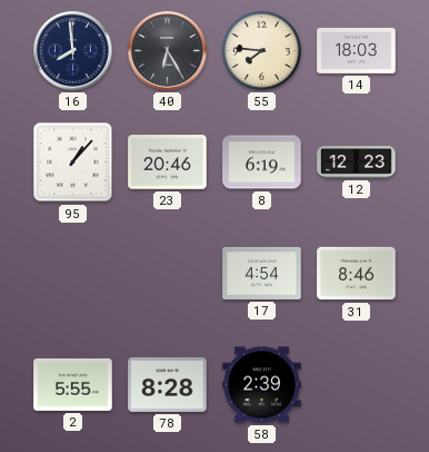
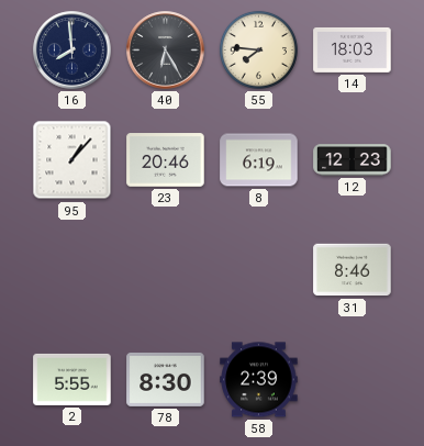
17: 4:54 -> none (262, 273)
78: 8:28 -> 8:30 (166, 379)
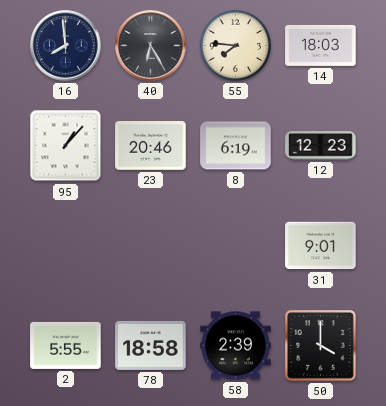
31: 8:46 -> 9:01 (321, 246)
78: 8:30 -> 18:58 (151, 345)
50: none -> 4:00 (321, 346)
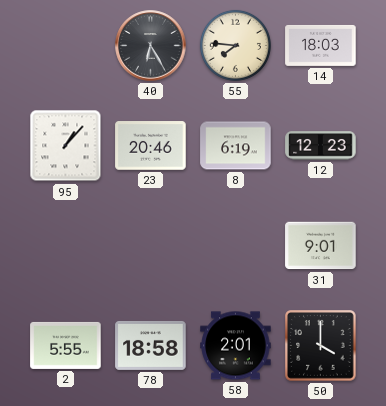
16: 7:59 -> none (66, 46)
58: 2:39 -> 2:01 (236, 346)
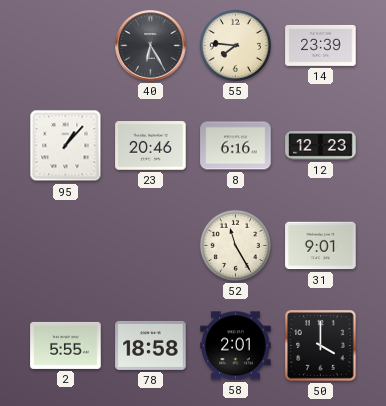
14: 18:03 -> 23:39 (321, 45)
8: 6:19 -> 6:16 (236, 146)
52: none -> 11:25 (235, 245)
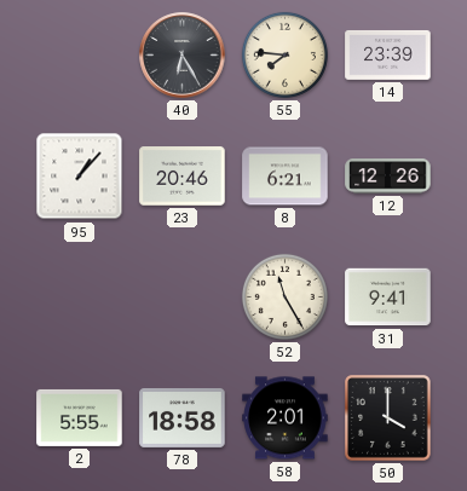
8: 6:16 -> 6:21 (286, 177)
12: 12:23 -> 12:26 (388, 177)
31: 9:01 -> 9:41 (388, 298)
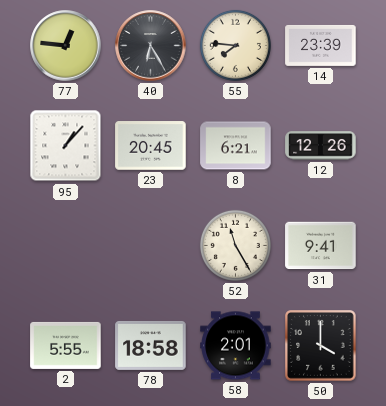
77: none -> 12:46 (66, 46)
23: 20:46 -> 20:45 (151, 146)
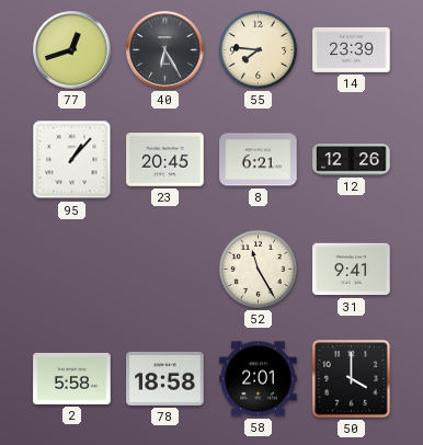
77: 12:46 -> 12:42 (72, 50)
2: 5:55 -> 5:58 (72, 378)
